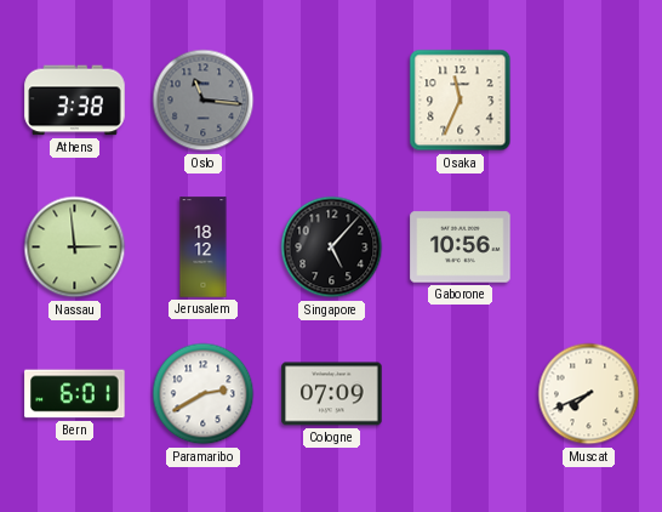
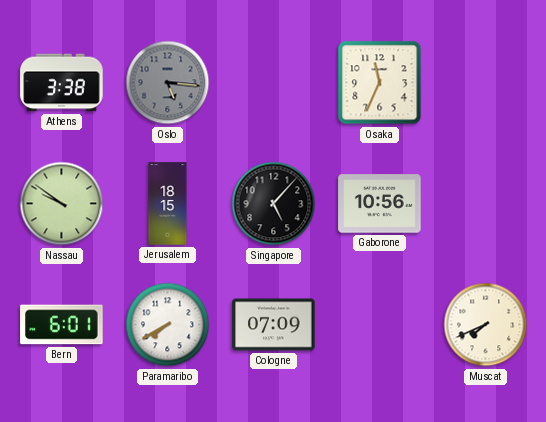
Oslo: 11:16 -> 5:16 (168, 83)
Nassau: 2:59 -> 9:51 (62, 204)
Jerusalem: 18:12 -> 18:15 (168, 204)
Paramaribo: 2:40 -> 7:40 (168, 325)
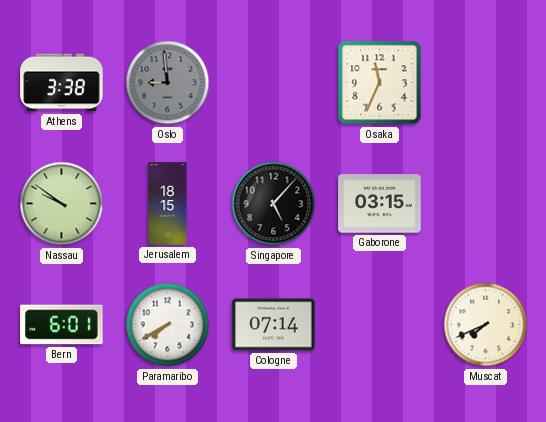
Oslo: 5:16 -> 8:59 (168, 83)
Gaborone: 10:56 -> 03:15 (380, 204)
Cologne: 07:09 -> 07:14 (274, 325)
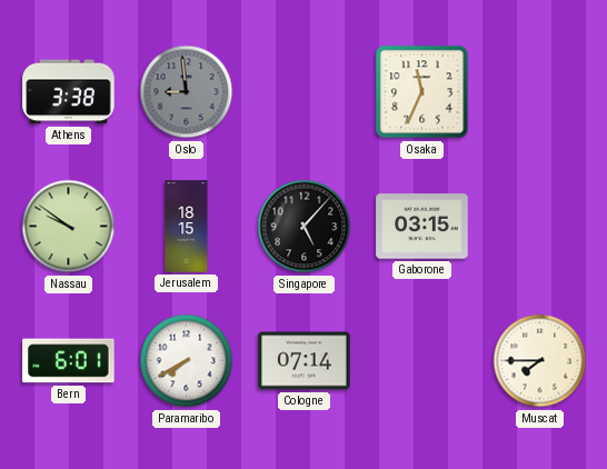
Muscat: 7:41 -> 7:45 (540, 361)
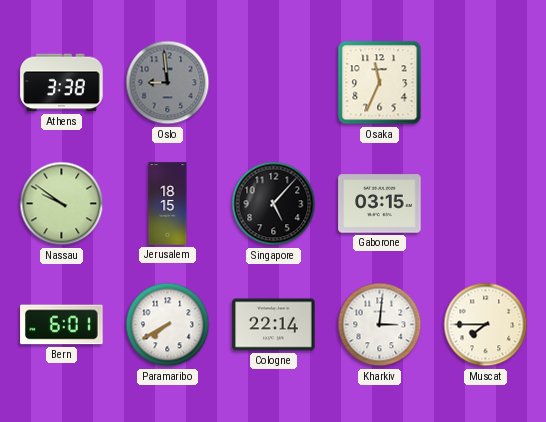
Cologne: 07:14 -> 22:14 (274, 325)
Kharkiv: none -> 3:01 (380, 325)
